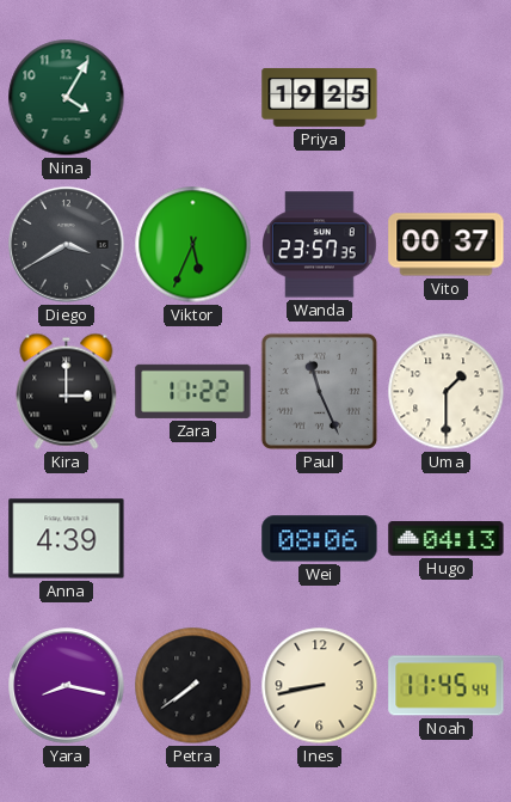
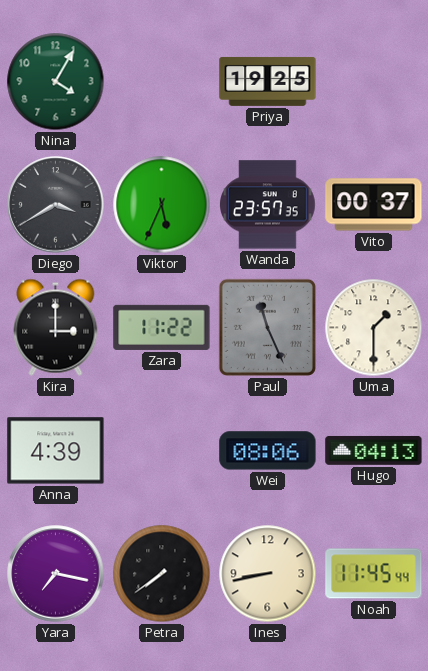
Yara: 8:17 -> 7:17 (56, 574)
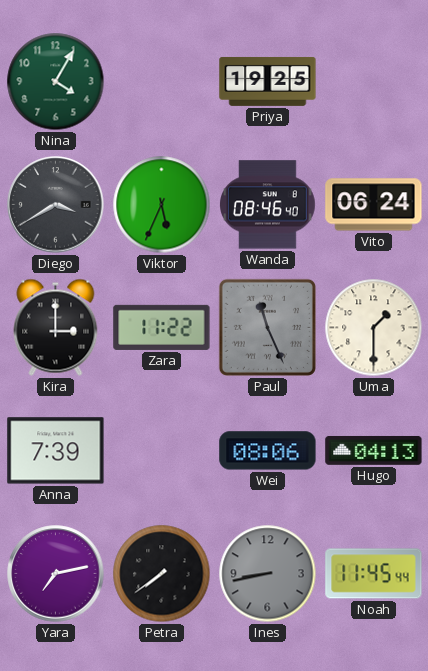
Wanda: 23:57 -> 08:46 (268, 205)
Vito: 00:37 -> 06:24 (374, 205)
Anna: 4:39 -> 7:39 (56, 451)
Yara: 7:17 -> 7:13 (56, 574)
Ines dial: cream -> grey (268, 574)
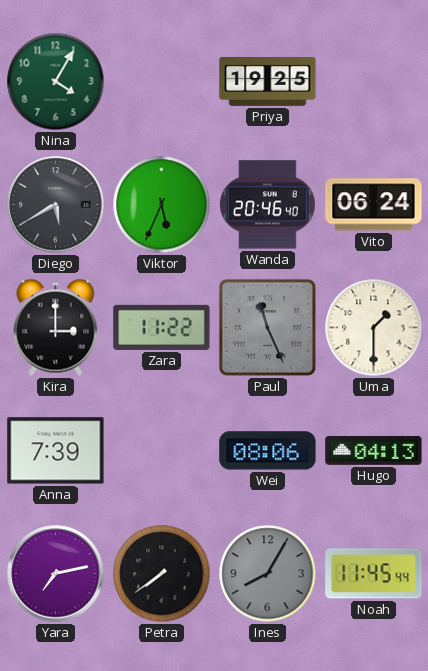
Diego: 3:40 -> 5:40 (56, 205)
Wanda: 08:46 -> 20:46 (268, 205)
Ines: 8:43 -> 8:05 (268, 574)
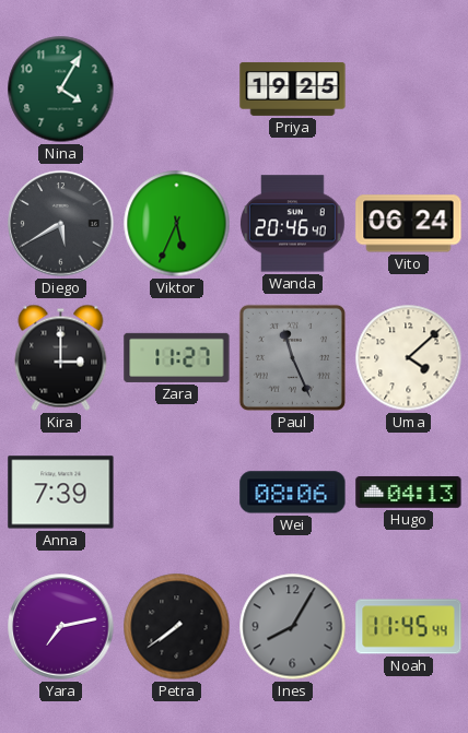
Zara: 11:22 -> 11:27 (177, 357)
Uma: 1:30 -> 4:08 (409, 358)
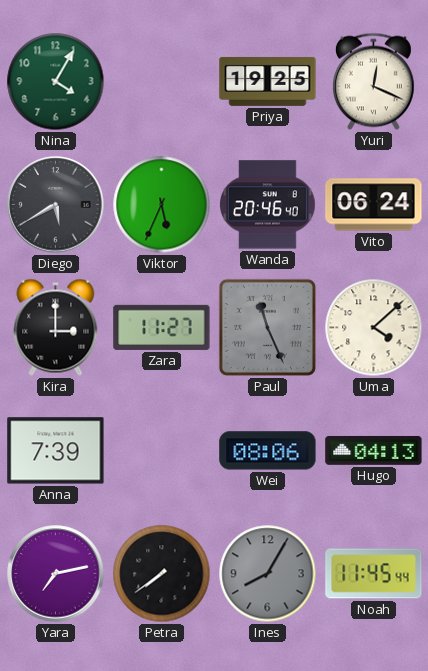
Yuri: none -> 12:19 (373, 82)
